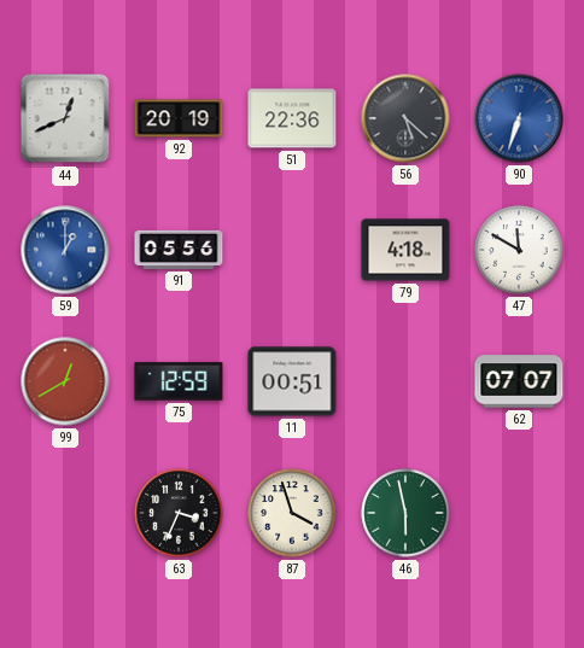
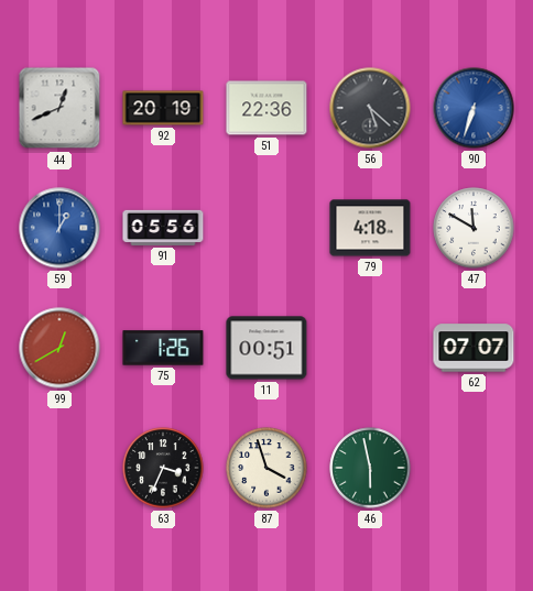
75: 12:59 -> 1:26 (163, 348)
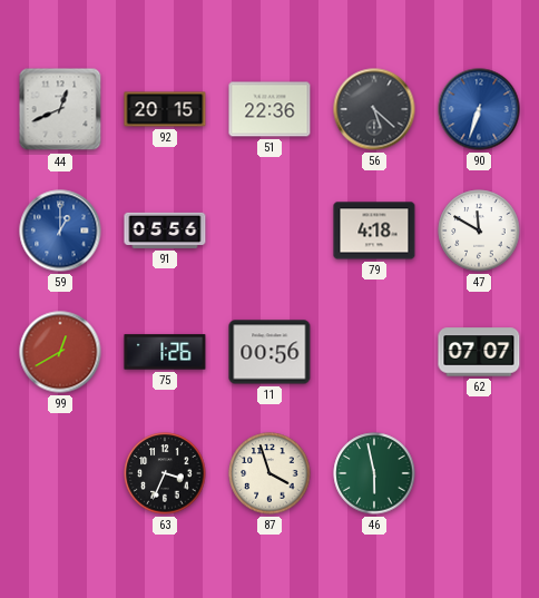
92: 20:19 -> 20:15 (165, 109)
11: 00:51 -> 00:56 (269, 352)
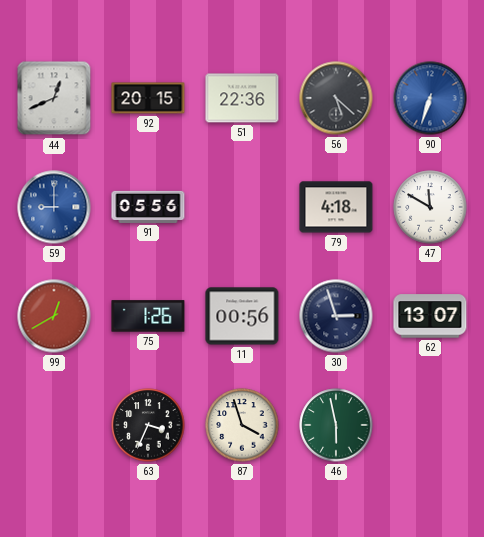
59: 1:00 -> 9:00 (54, 207)
30: none -> 2:57 (336, 316)
62: 07:07 -> 13:07 (430, 316)
